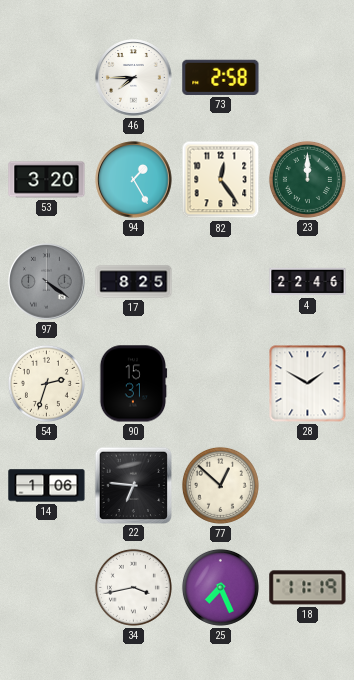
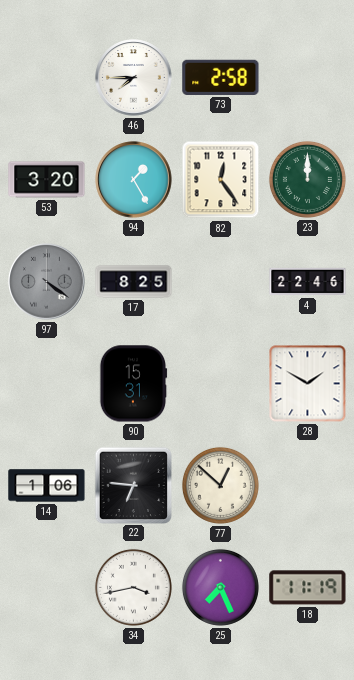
54: 2:33 -> none (46, 383)
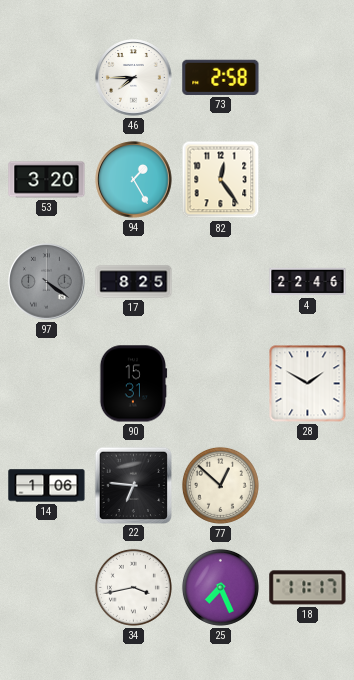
23: 12:00 -> none (307, 179)
18: 11:19 -> 11:17 (308, 588)
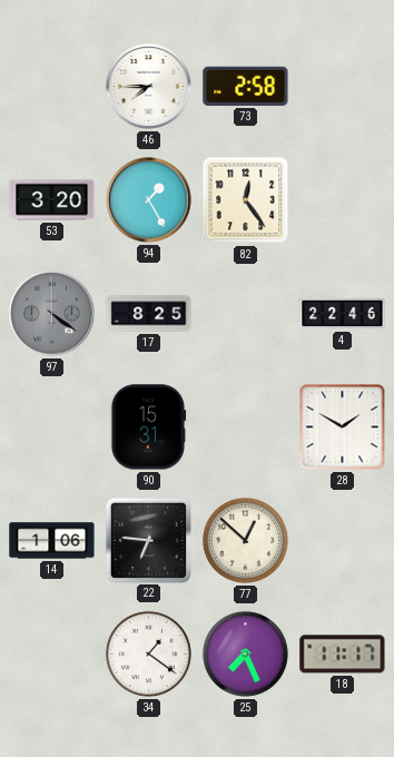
34: 3:43 -> 1:21 (148, 653)
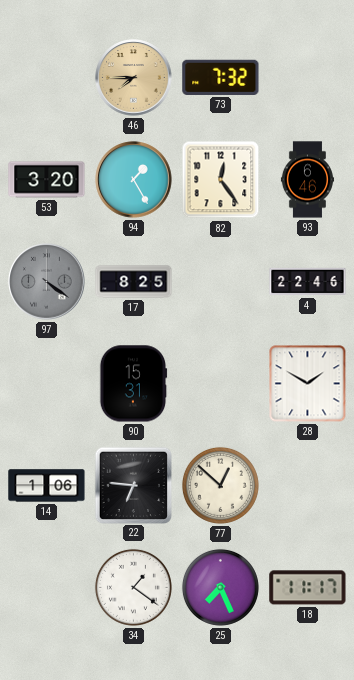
46 dial: white -> champagne (134, 78)
73: 2:58 -> 7:32 (221, 77)
93: none -> 6:46 (307, 180)
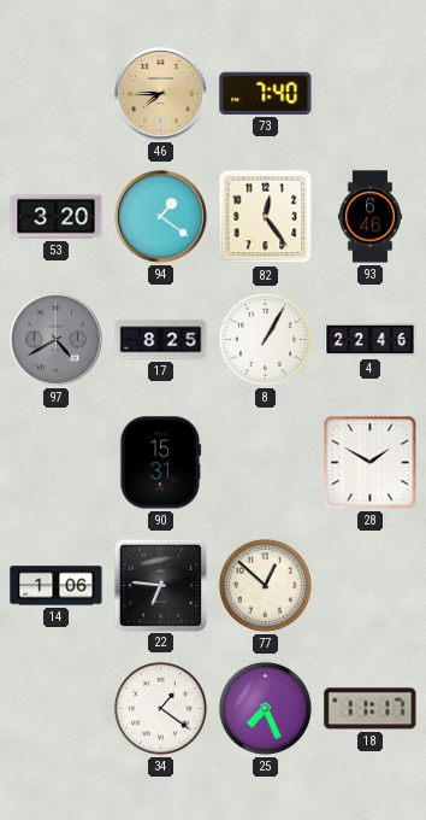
73: 7:32 -> 7:40 (266, 93)
94: 1:25 -> 1:21 (161, 217)
97: 4:21 -> 4:40 (57, 340)
8: none -> 1:05 (265, 339)
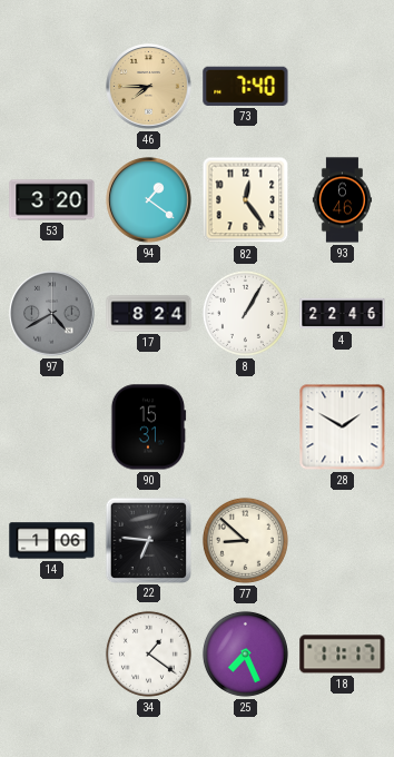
17: 8:25 -> 8:24 (149, 314)
77: 12:52 -> 8:52 (245, 540)
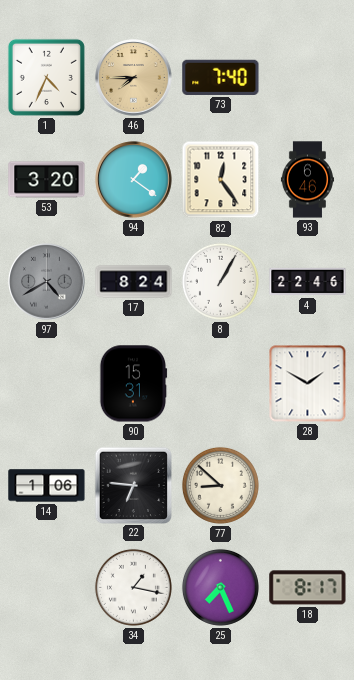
1: none -> 4:34 (46, 77)
34: 1:21 -> 1:17 (133, 587)
18: 11:17 -> 8:17 (308, 588)
